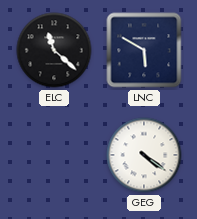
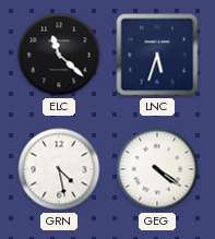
LNC: 5:50 -> 5:33 (157, 55)
GRN: none -> 4:28 (59, 169)
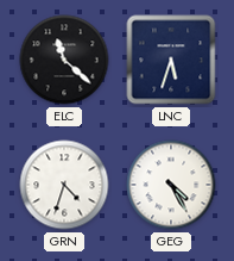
GRN: 4:28 -> 4:33 (64, 185)
GEG: 4:21 -> 4:25 (171, 185)
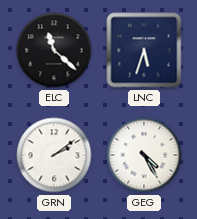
GRN: 4:33 -> 2:09 (54, 155)
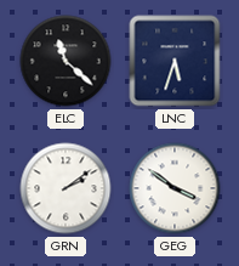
GEG: 4:25 -> 3:51 (175, 188)
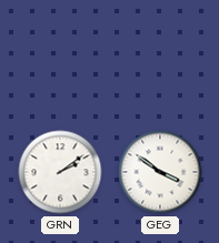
ELC: 11:22 -> none (66, 61)
LNC: 5:33 -> none (175, 61)
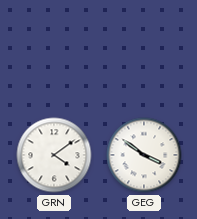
GRN: 2:09 -> 4:09 (54, 155)
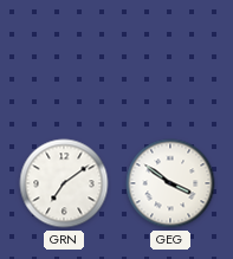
GRN: 4:09 -> 7:09 (64, 183)
